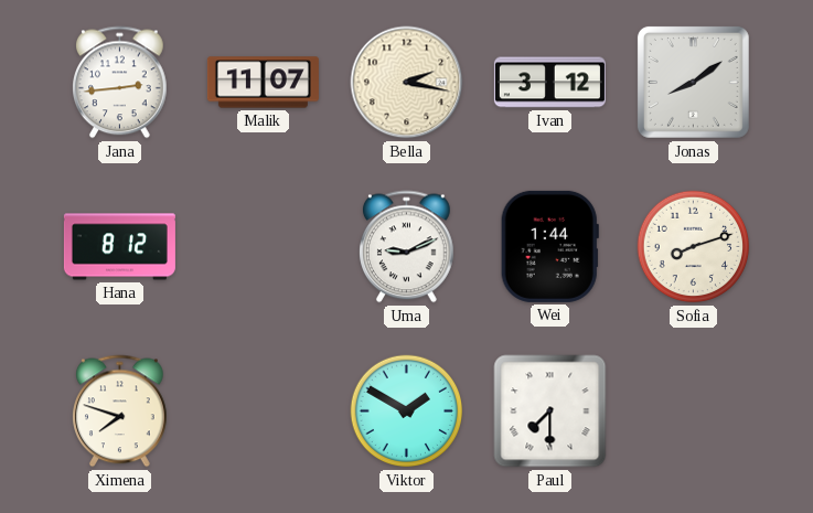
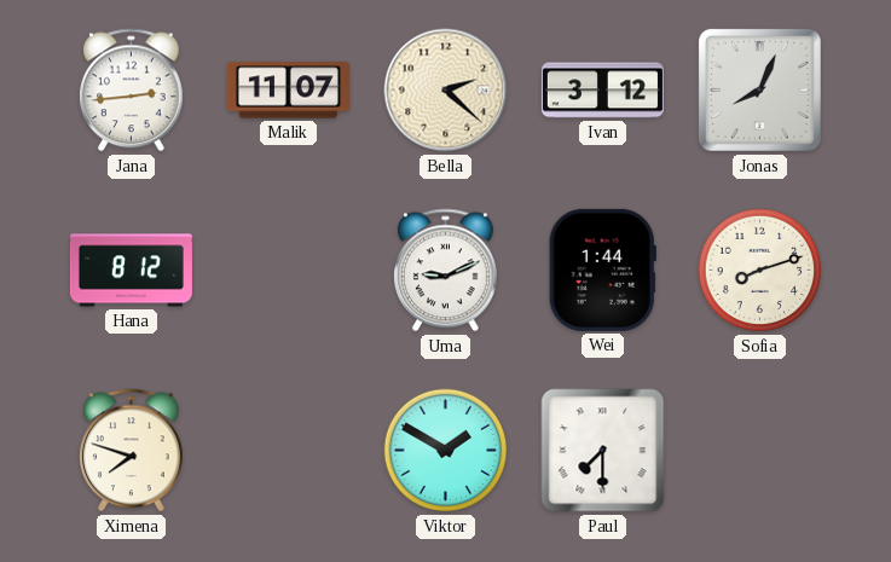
Bella: 2:17 -> 2:22 (446, 91)
Jonas: 8:09 -> 8:04 (759, 89)
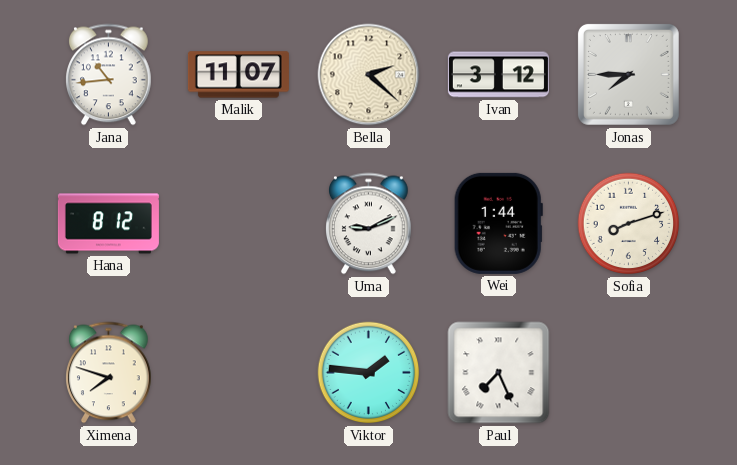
Jana: 2:44 -> 10:44 (109, 75)
Jonas: 8:04 -> 7:45 (628, 74)
Viktor: 1:50 -> 1:46 (369, 373)
Paul: 7:30 -> 7:26 (499, 373)
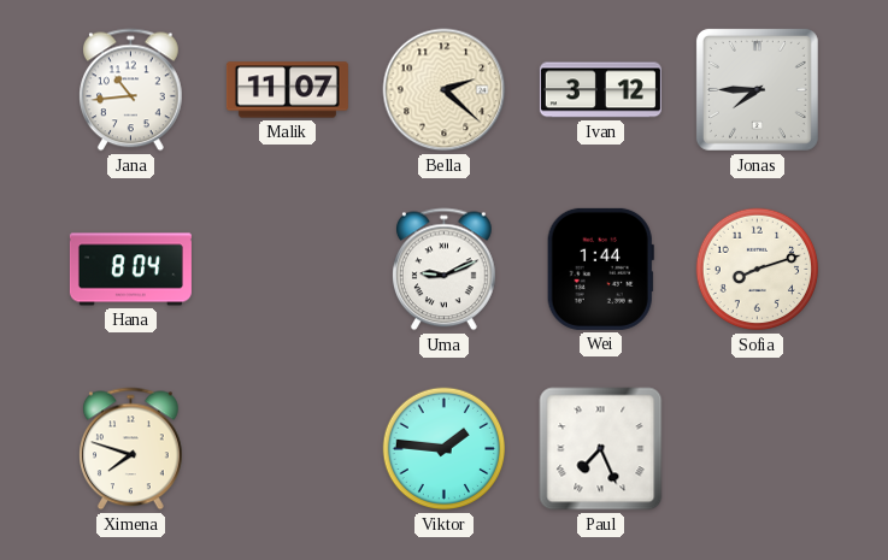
Hana: 8:12 -> 8:04 (130, 270)
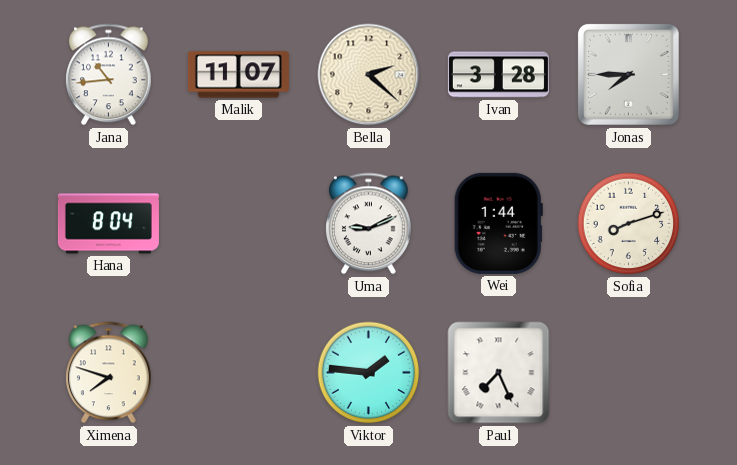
Ivan: 3:12 -> 3:28 (498, 75)
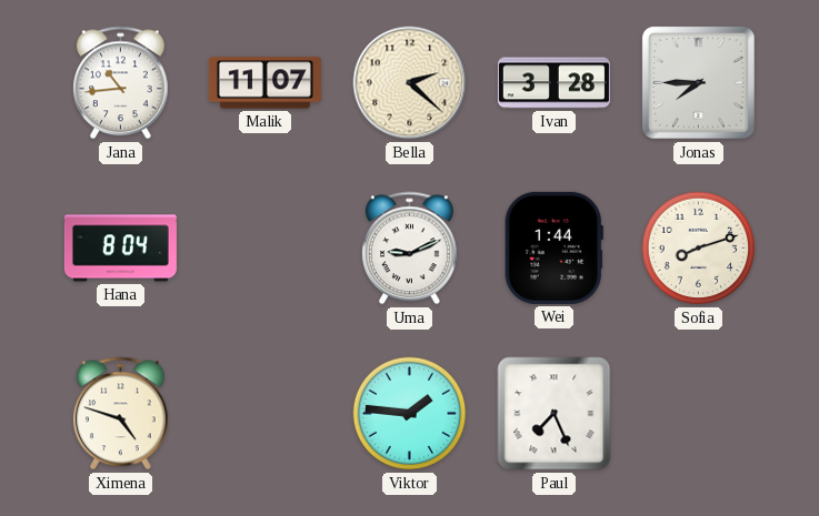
Ximena: 7:48 -> 4:48 (121, 414)
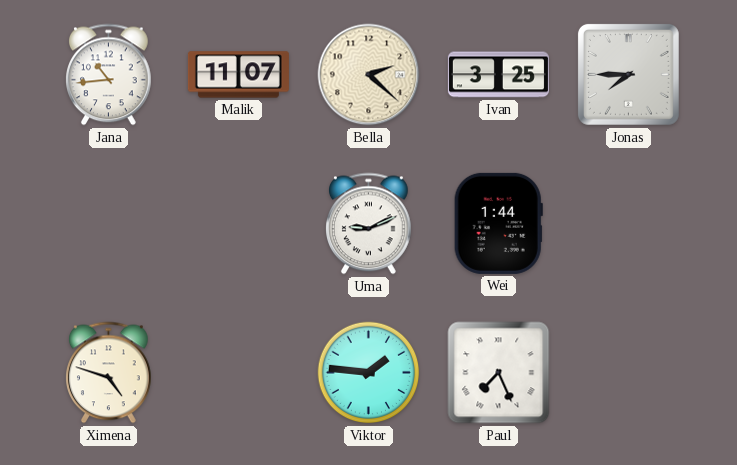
Ivan: 3:28 -> 3:25 (498, 75)
Hana: 8:04 -> none (120, 249)
Sofia: 8:12 -> none (699, 249)
